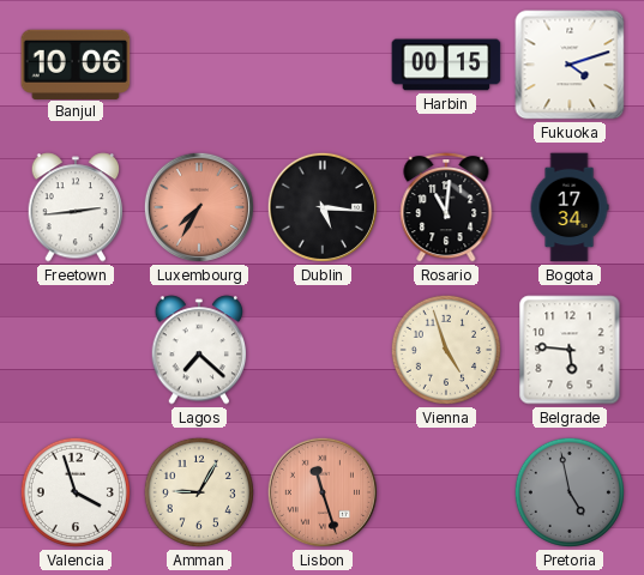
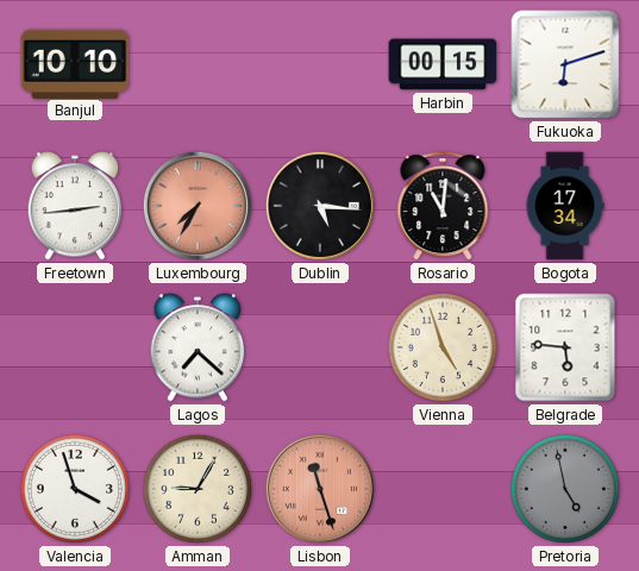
Banjul: 10:06 -> 10:10 (75, 63)
Fukuoka: 4:12 -> 6:12 (565, 64)
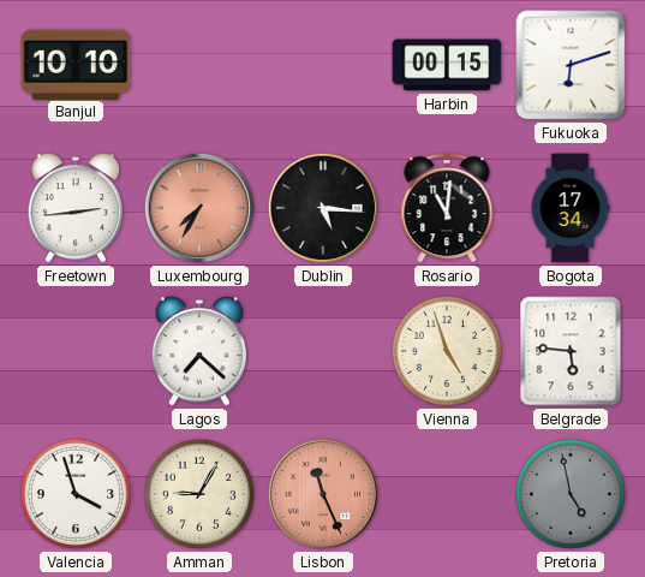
Lisbon: 11:27 -> 11:26 (323, 494)
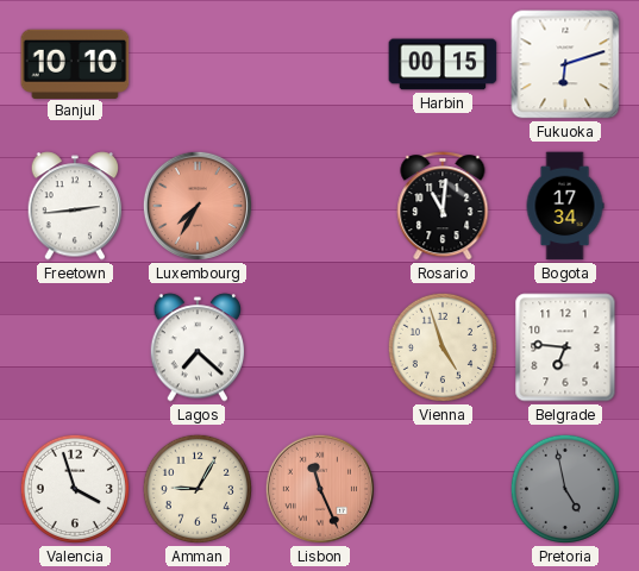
Dublin: 5:16 -> none (323, 208)
Belgrade: 5:46 -> 6:46 (565, 347)
